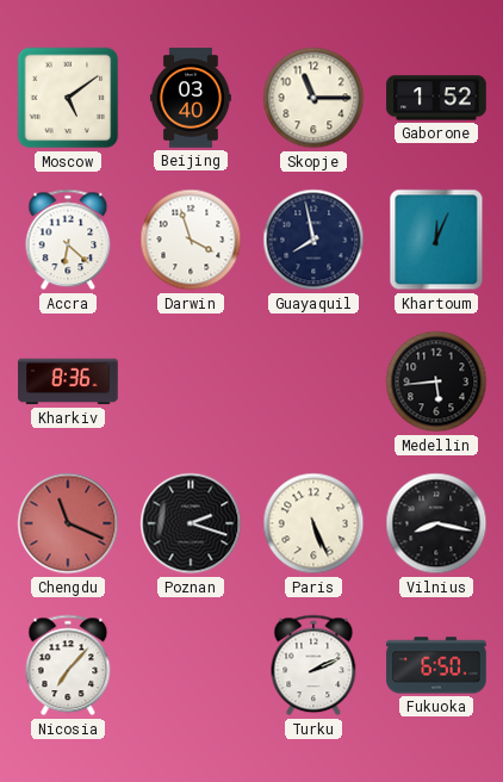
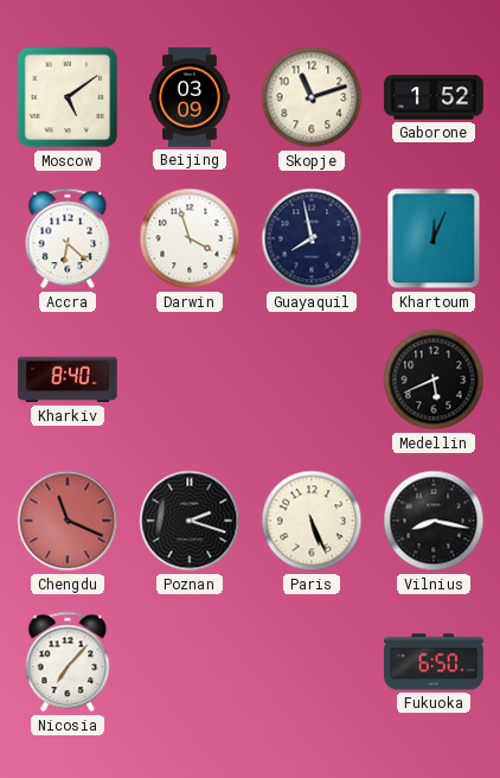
Beijing: 03:40 -> 03:09 (190, 97)
Skopje: 11:15 -> 11:12 (312, 97)
Kharkiv: 8:36 -> 8:40 (68, 380)
Medellin: 5:44 -> 5:41 (434, 380)
Turku: 2:11 -> none (313, 665)
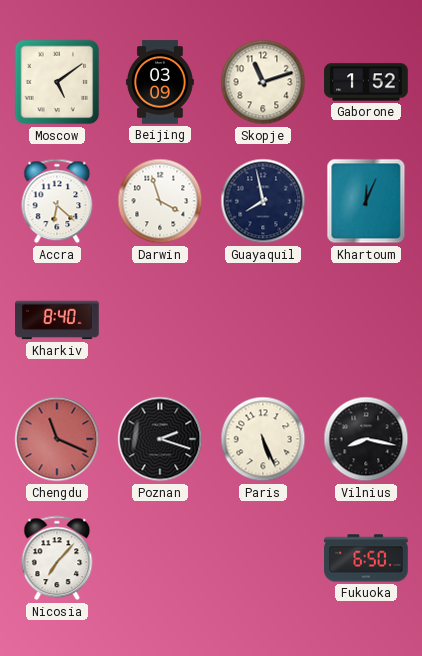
Medellin: 5:41 -> none (434, 380)
